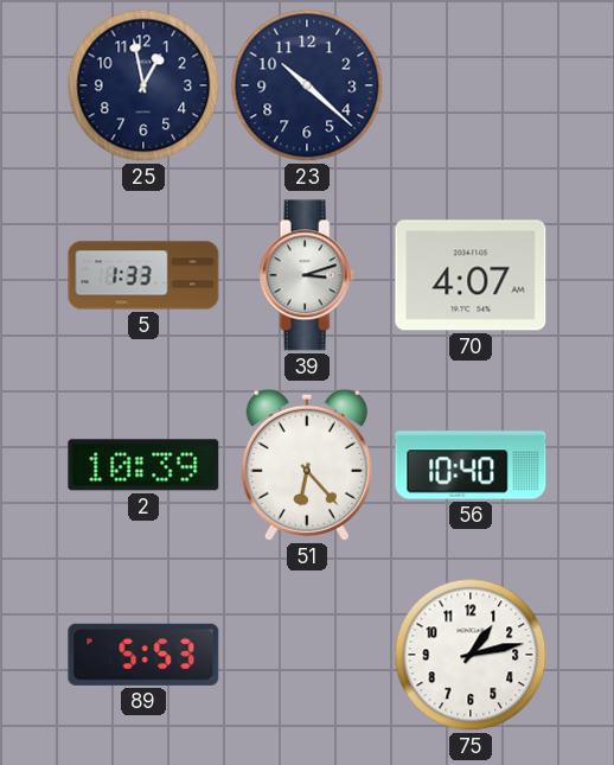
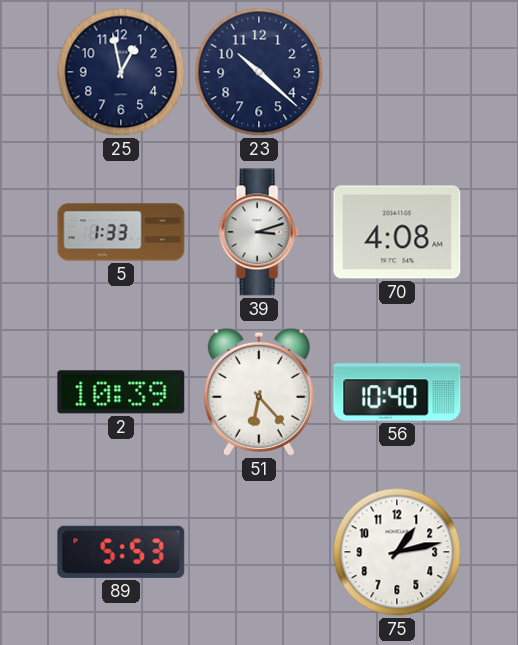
70: 4:07 -> 4:08 (397, 232)
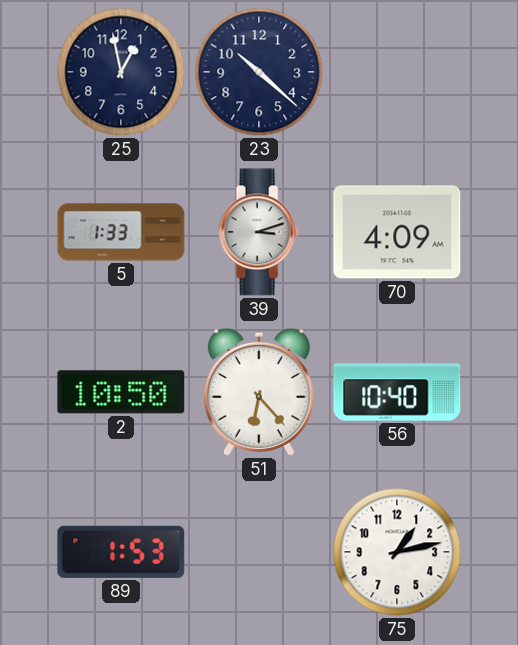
70: 4:08 -> 4:09 (397, 232)
2: 10:39 -> 10:50 (121, 392)
89: 5:53 -> 1:53 (121, 552)
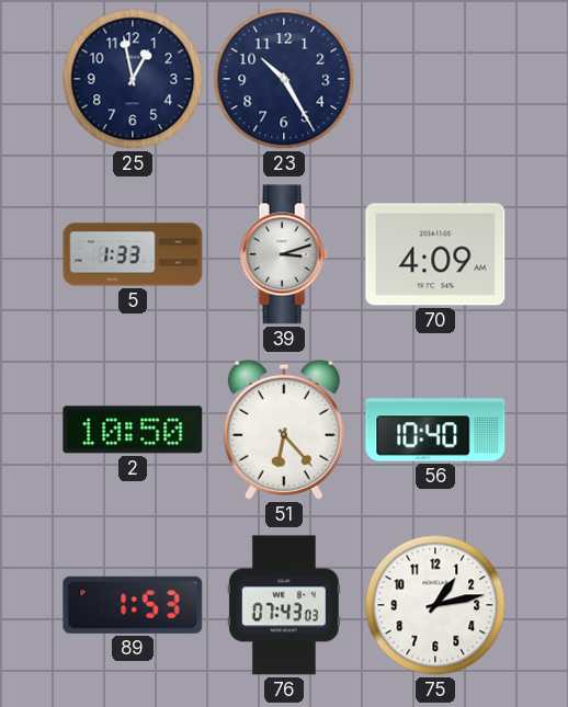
23: 10:22 -> 10:25 (284, 79)
76: none -> 07:43 (284, 605)
